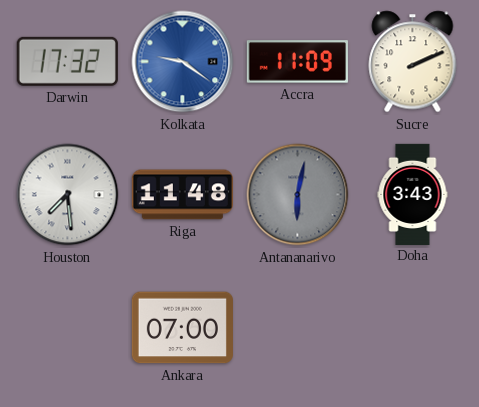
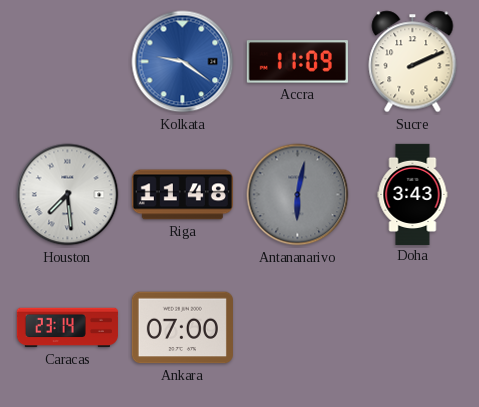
Darwin: 17:32 -> none (67, 61)
Caracas: none -> 23:14 (67, 328)
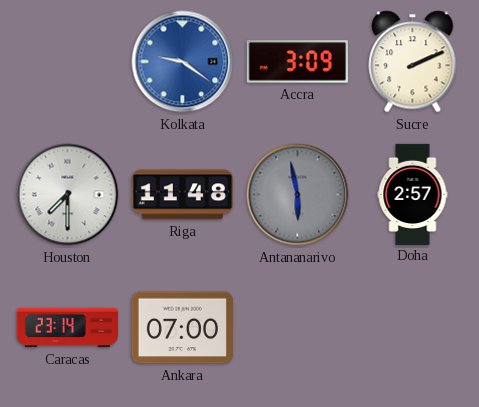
Accra: 11:09 -> 3:09 (297, 62)
Houston: 7:29 -> 7:30 (68, 195)
Antananarivo: 6:02 -> 5:58 (298, 195)
Doha: 3:43 -> 2:57 (413, 194)
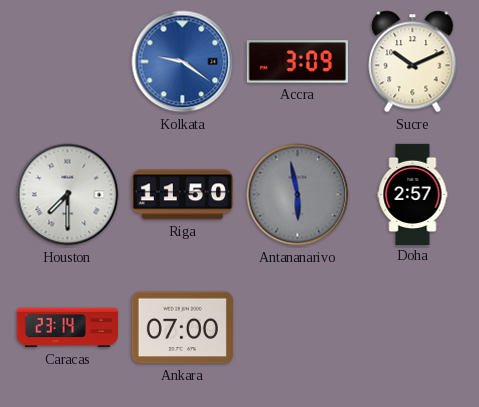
Sucre: 2:11 -> 10:11 (413, 62)
Riga: 11:48 -> 11:50 (182, 195)
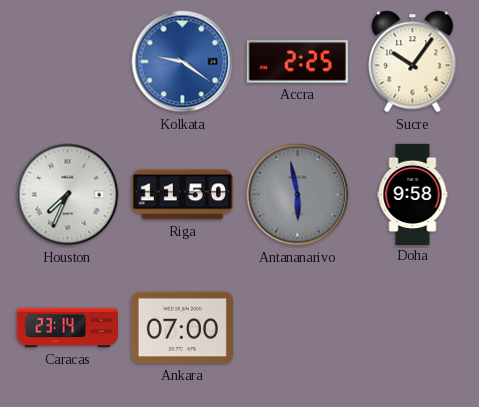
Accra: 3:09 -> 2:25 (297, 62)
Sucre: 10:11 -> 10:06 (413, 62)
Houston: 7:30 -> 7:34 (68, 195)
Doha: 2:57 -> 9:58 (413, 194)
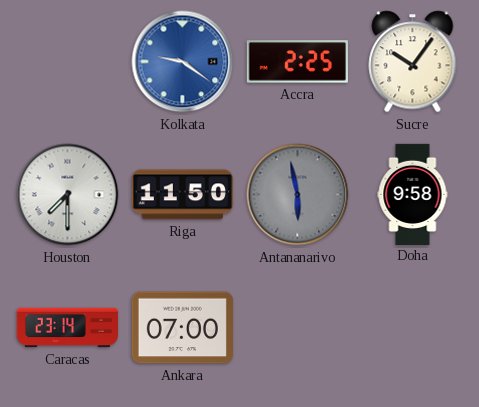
Houston: 7:34 -> 7:30 (68, 195)
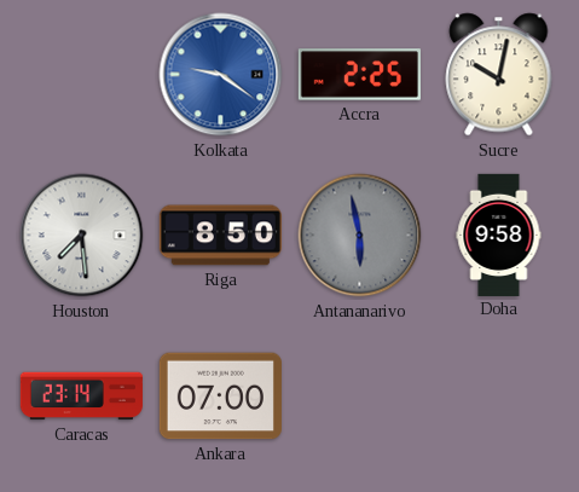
Sucre: 10:06 -> 10:02 (499, 75)
Houston: 7:30 -> 7:29 (82, 236)
Riga: 11:50 -> 8:50 (220, 236)
